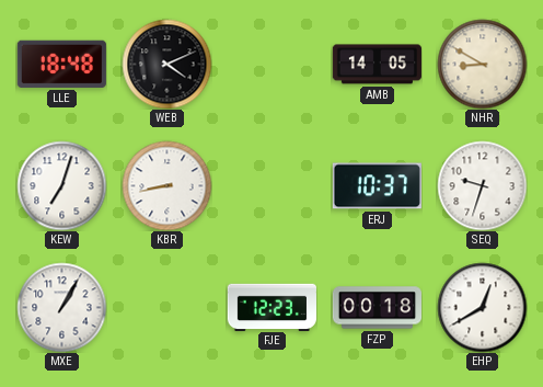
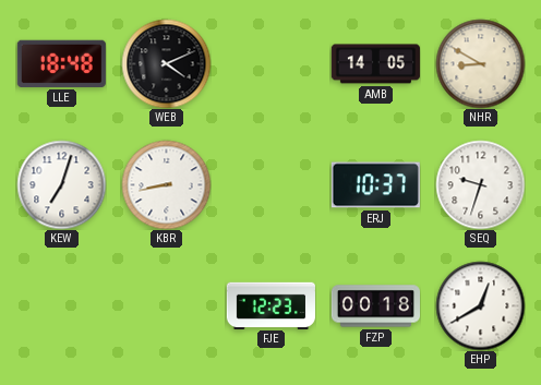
MXE: 1:05 -> none (61, 307)
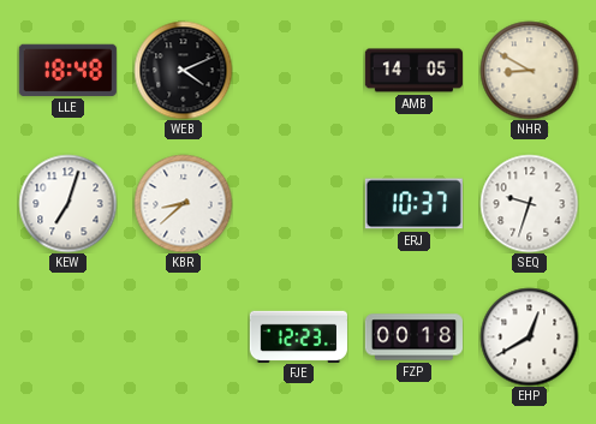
KBR: 8:43 -> 8:38 (183, 203)
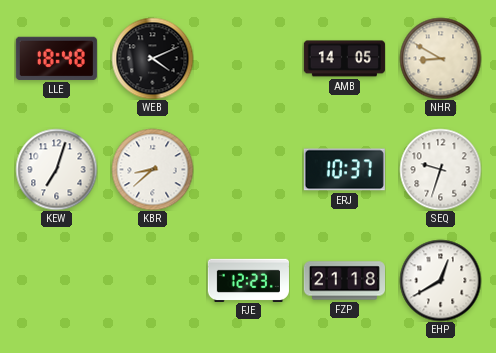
FZP: 00:18 -> 21:18 (344, 281)
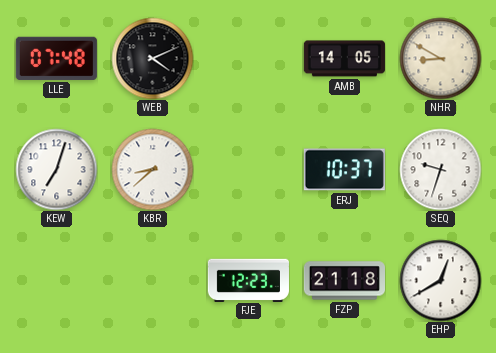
LLE: 18:48 -> 07:48 (56, 58)
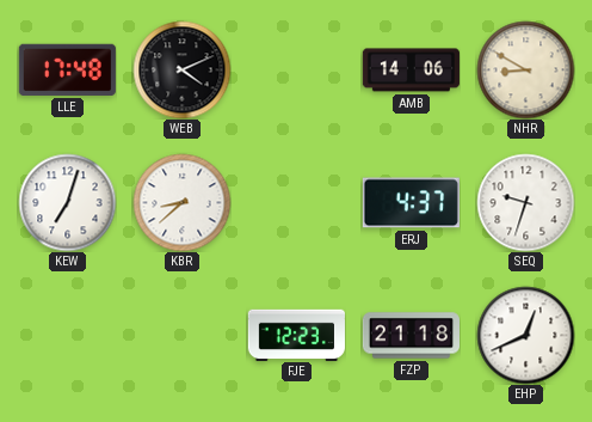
LLE: 07:48 -> 17:48 (67, 69)
AMB: 14:05 -> 14:06 (411, 71)
ERJ: 10:37 -> 4:37 (411, 203)
EHP: 12:40 -> 12:41 (525, 335)
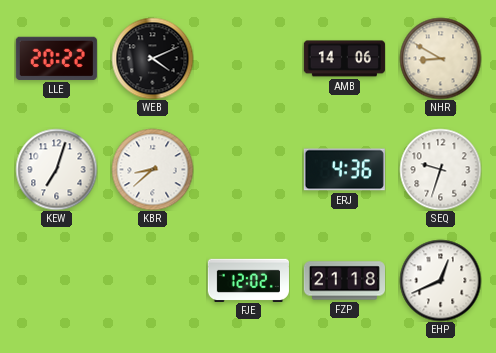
LLE: 17:48 -> 20:22 (56, 58)
ERJ: 4:37 -> 4:36 (344, 170)
FJE: 12:23 -> 12:02 (248, 280)
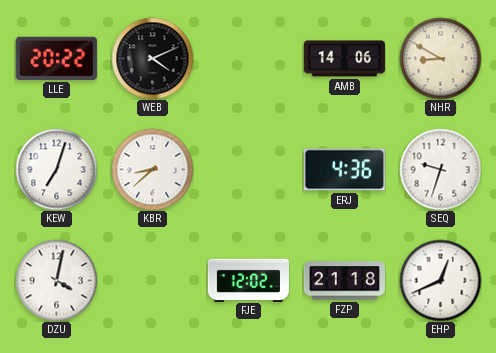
DZU: none -> 4:02 (56, 280)
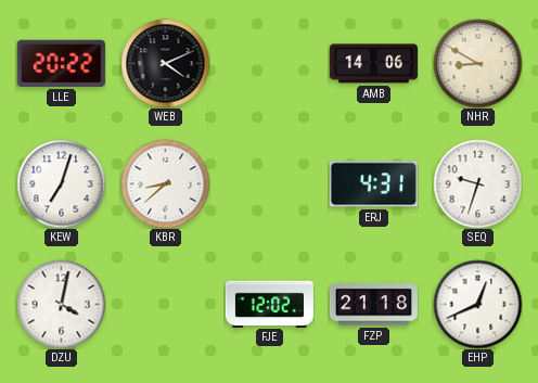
ERJ: 4:36 -> 4:31 (373, 184)
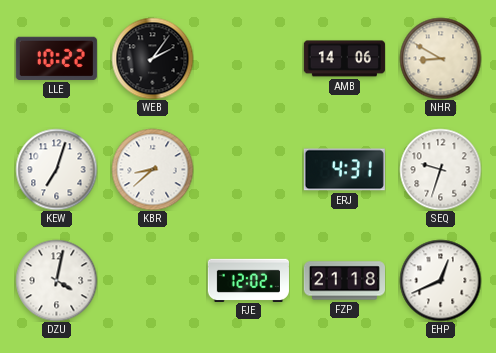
LLE: 20:22 -> 10:22 (56, 58)
WEB: 4:11 -> 2:06 (152, 58)
